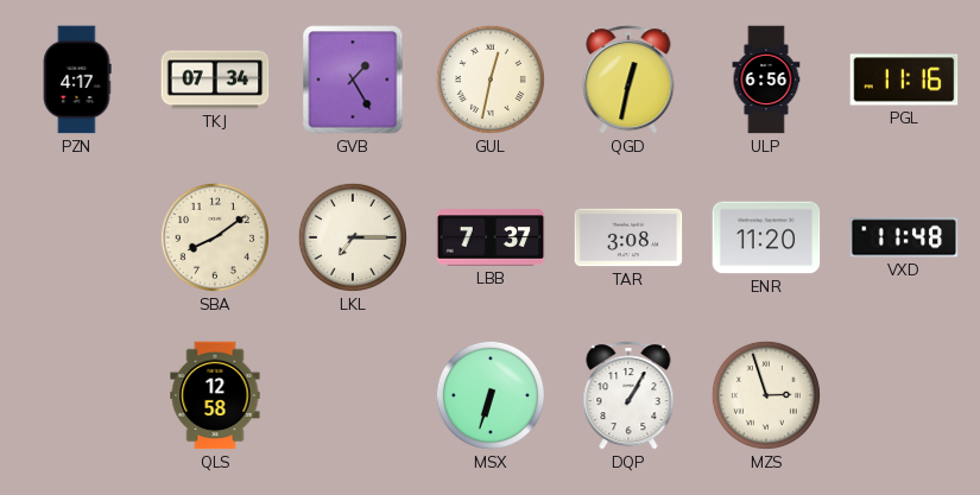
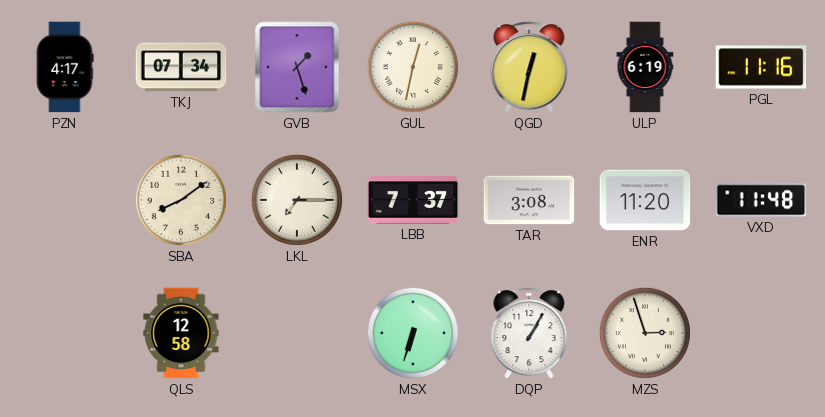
GVB: 1:25 -> 1:27 (297, 67)
ULP: 6:56 -> 6:19 (645, 67)
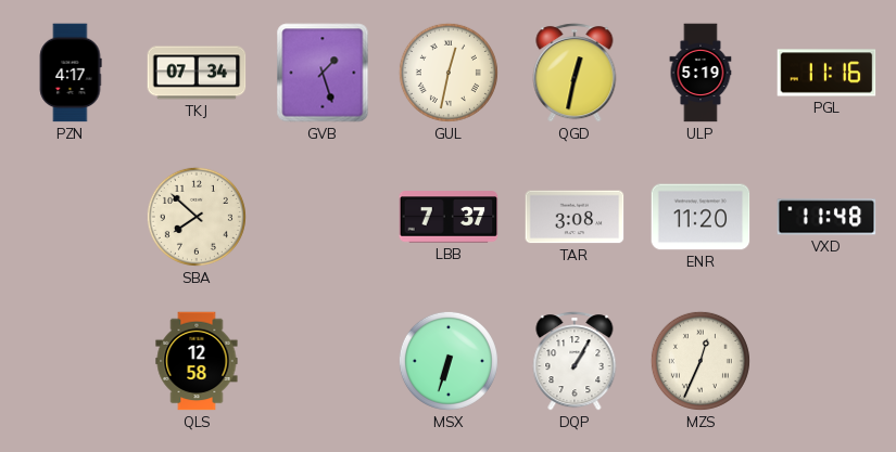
ULP: 6:19 -> 5:19 (701, 73)
SBA: 8:09 -> 7:52 (197, 217)
LKL: 7:15 -> none (297, 200)
MZS: 2:57 -> 12:34 (701, 361)
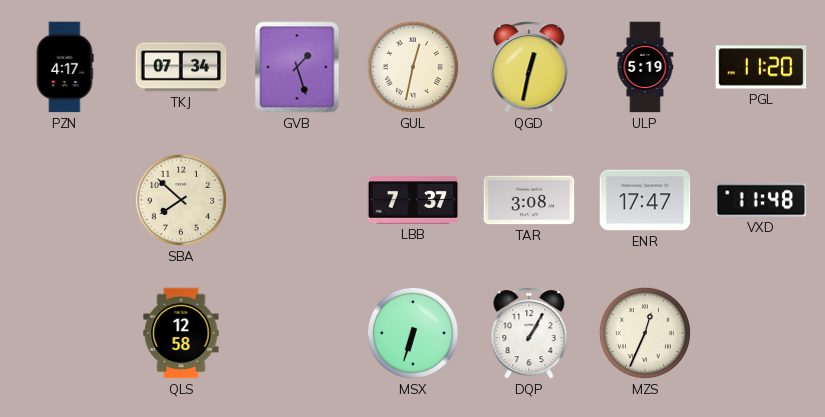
PGL: 11:16 -> 11:20 (761, 67)
ENR: 11:20 -> 17:47 (645, 200)
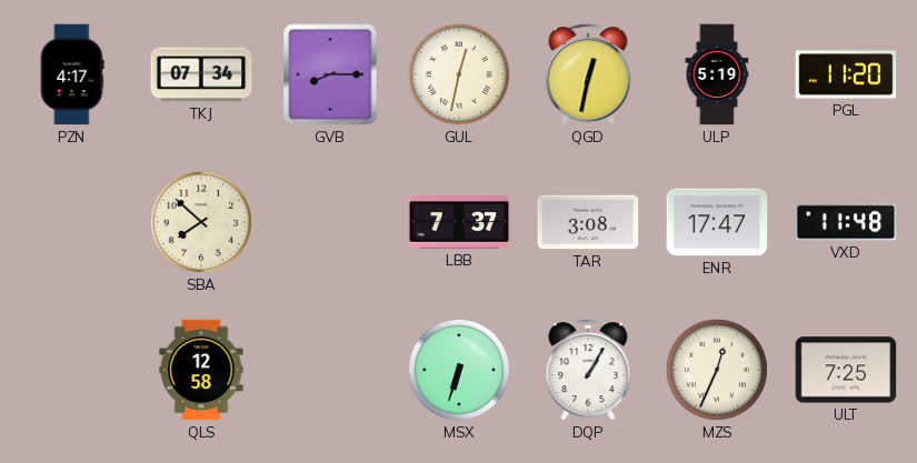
GVB: 1:27 -> 8:15 (330, 74)
ULT: none -> 7:25 (846, 370)
